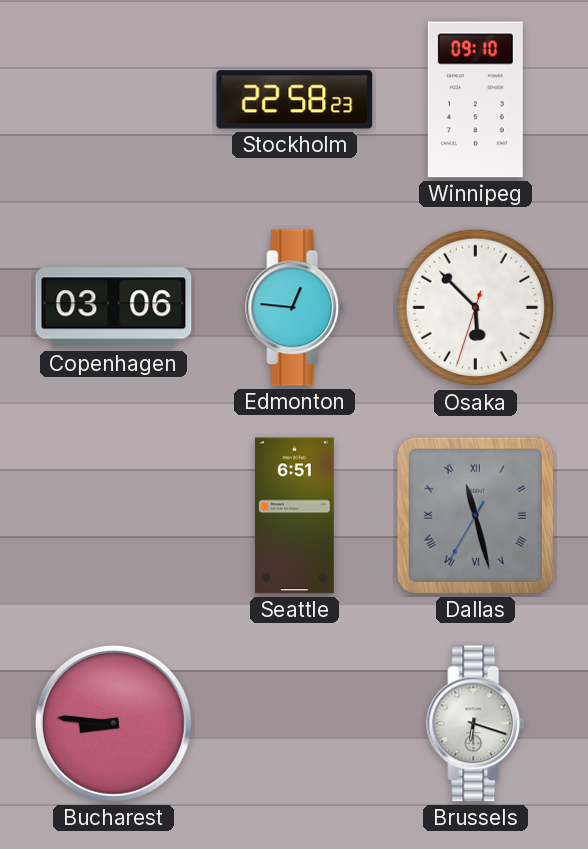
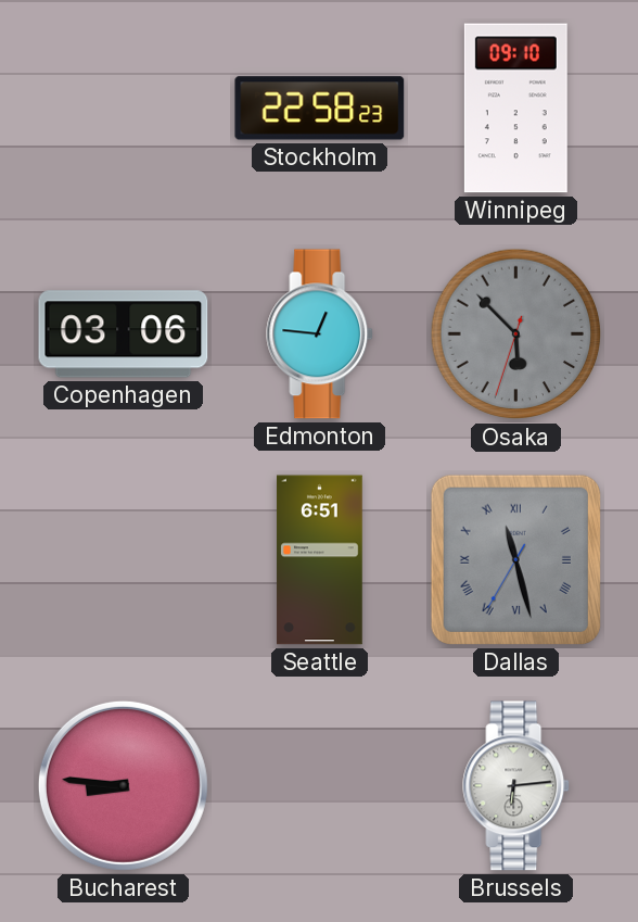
Osaka dial: white -> grey (516, 334)
Brussels: 6:18 -> 6:14 (516, 786)
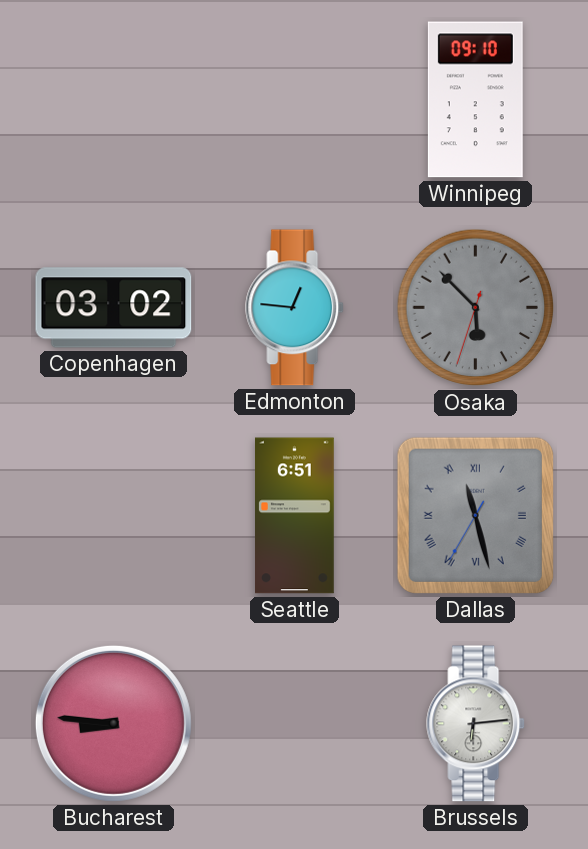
Stockholm: 22:58 -> none (320, 109)
Copenhagen: 03:06 -> 03:02 (114, 308)
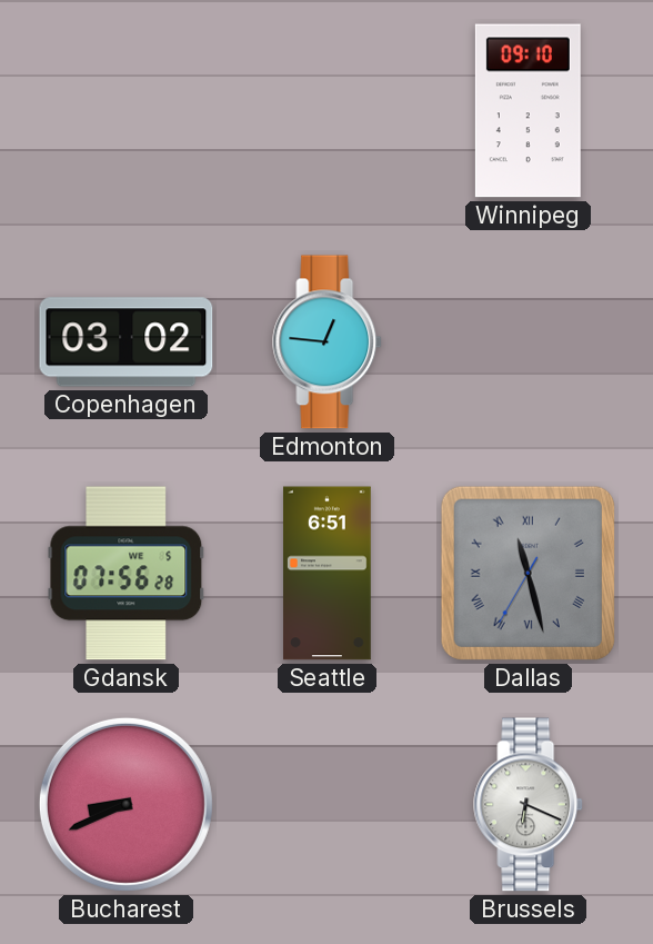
Osaka: 5:52 -> none (476, 308)
Gdansk: none -> 07:56 (127, 574)
Bucharest: 8:46 -> 8:41 (125, 804)
Brussels: 6:14 -> 6:19 (529, 805)
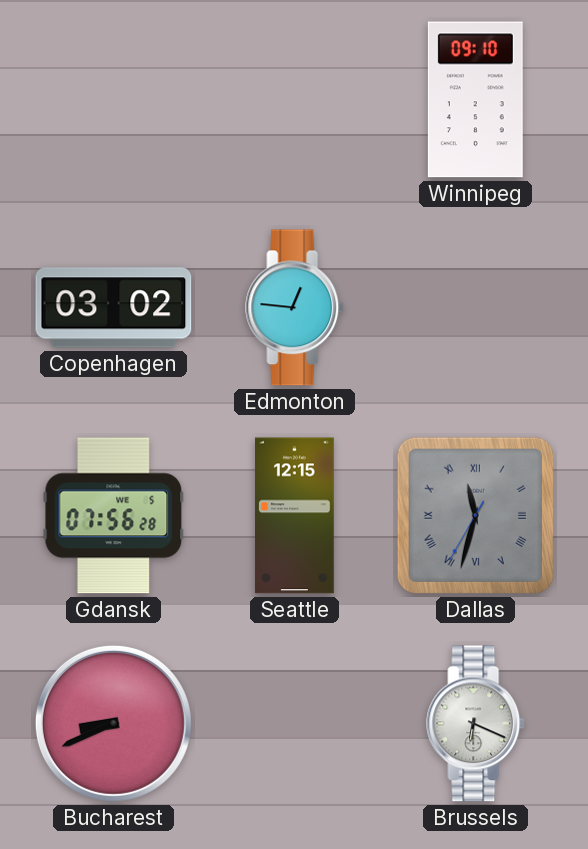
Seattle: 6:51 -> 12:15 (295, 516)
Dallas: 11:27 -> 11:32 (475, 515)
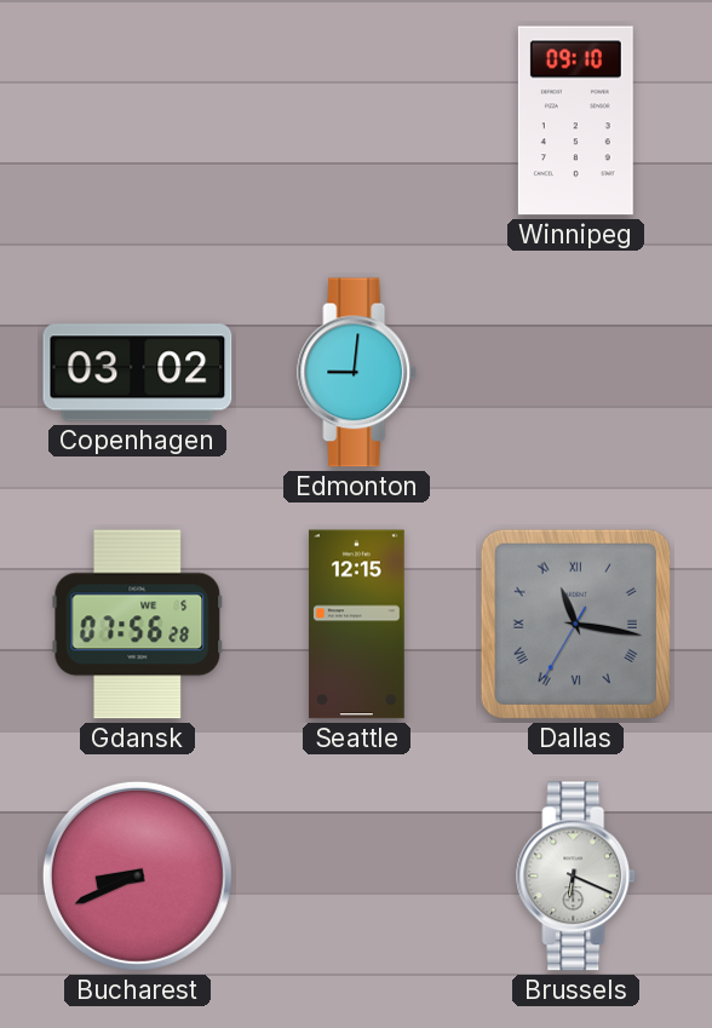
Edmonton: 12:46 -> 9:01 (357, 373)
Dallas: 11:32 -> 11:16 (575, 624)
